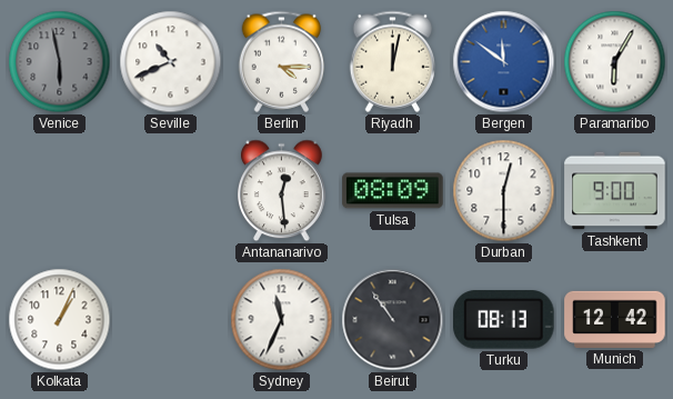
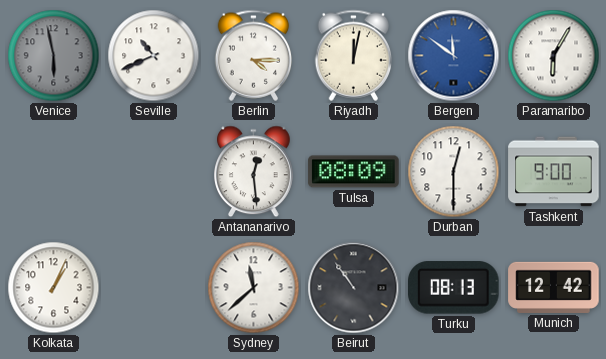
Sydney: 11:34 -> 11:38 (254, 288)
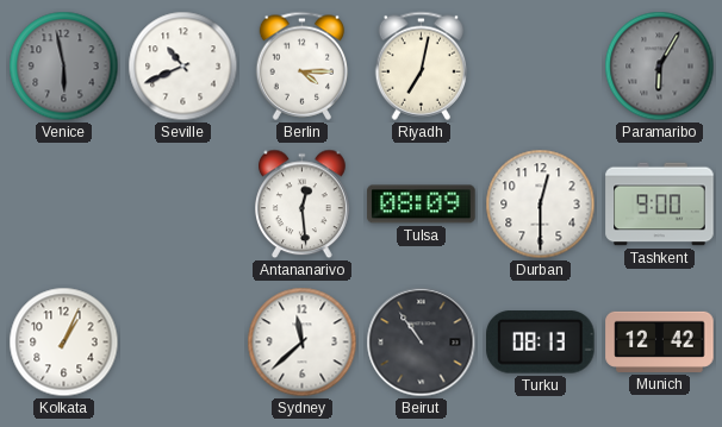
Riyadh: 12:02 -> 7:02 (422, 65)
Bergen: 11:51 -> none (454, 56)
Paramaribo dial: white -> grey (660, 67)
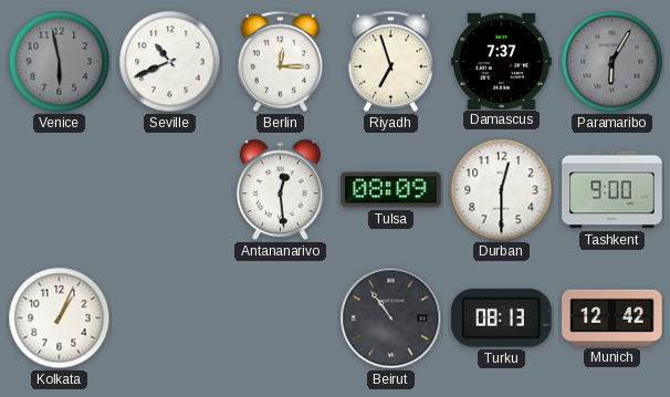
Berlin: 4:15 -> 12:15 (281, 61)
Riyadh: 7:02 -> 6:57 (391, 61)
Damascus: none -> 7:37 (502, 61)
Sydney: 11:38 -> none (303, 343)
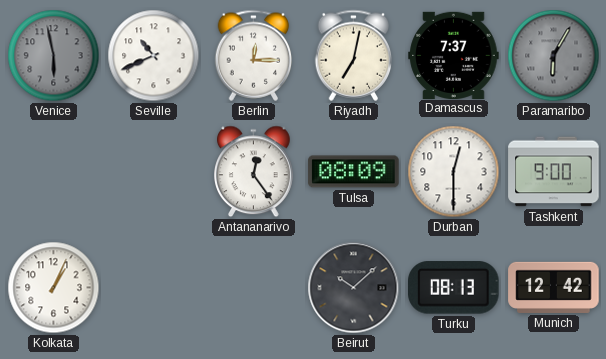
Riyadh: 6:57 -> 7:02 (354, 55)
Antananarivo: 12:29 -> 12:24 (254, 172)
Beirut: 10:54 -> 10:08 (354, 288)
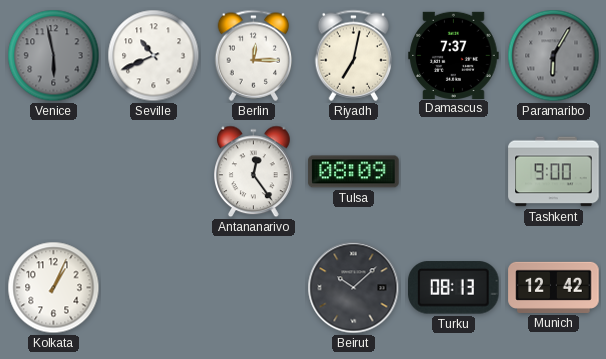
Durban: 12:30 -> none (454, 172)
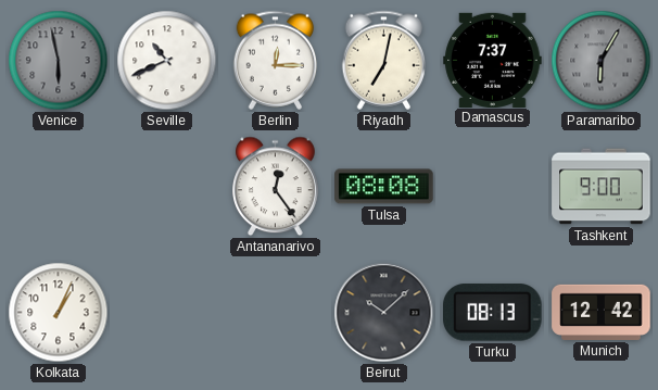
Tulsa: 08:09 -> 08:08 (384, 187)
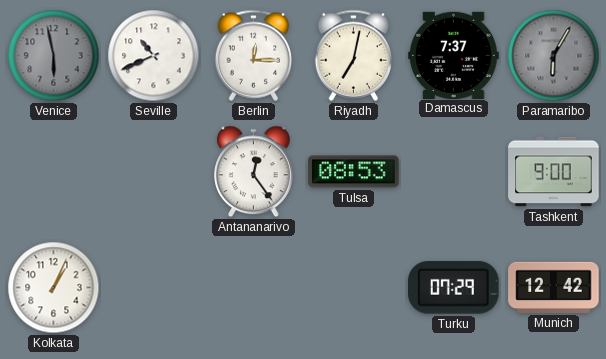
Tulsa: 08:08 -> 08:53 (354, 172)
Beirut: 10:08 -> none (384, 313)
Turku: 08:13 -> 07:29 (454, 288)
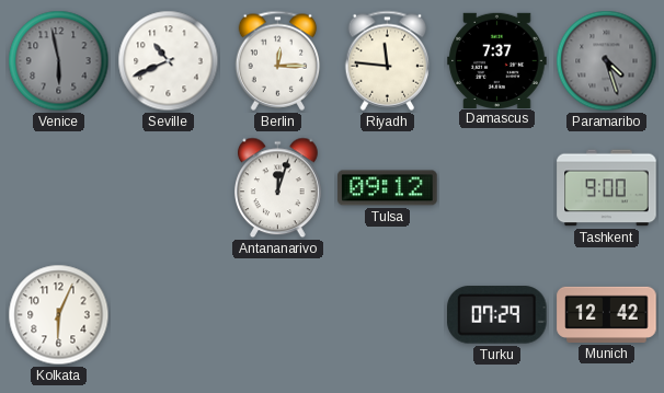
Riyadh: 7:02 -> 11:46 (388, 60)
Paramaribo: 6:05 -> 4:27 (607, 61)
Antananarivo: 12:24 -> 12:03 (278, 188)
Tulsa: 08:53 -> 09:12 (388, 188)
Kolkata: 1:04 -> 6:04 (59, 315)
